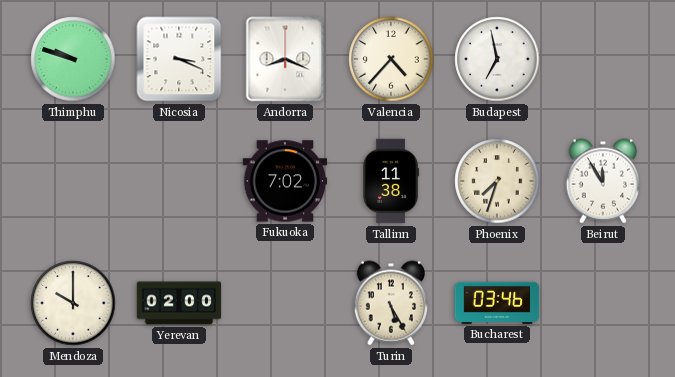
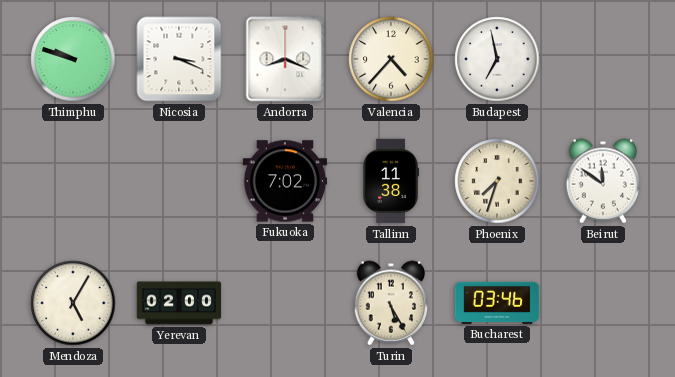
Beirut: 11:55 -> 11:51 (602, 181)
Mendoza: 10:00 -> 5:05 (73, 303)
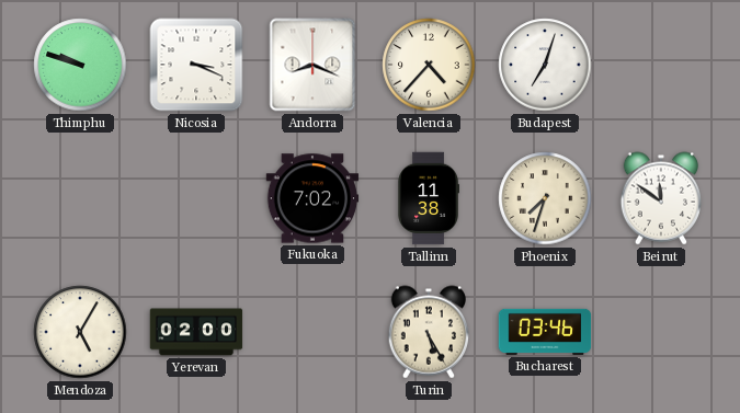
Budapest: 6:58 -> 7:03 (545, 65)
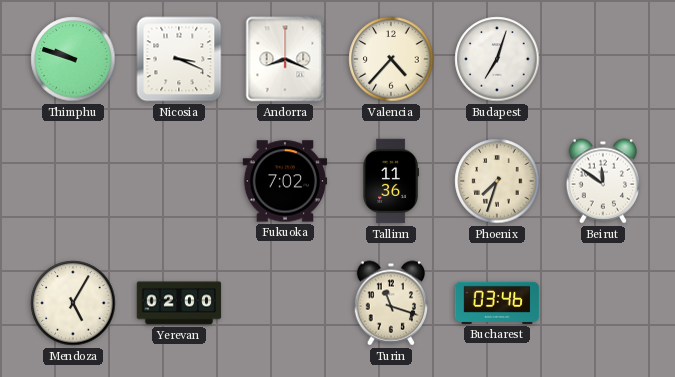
Tallinn: 11:38 -> 11:36 (391, 181)
Turin: 5:25 -> 11:18 (390, 303)
